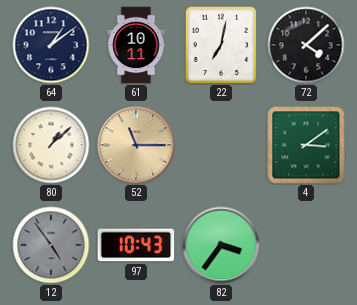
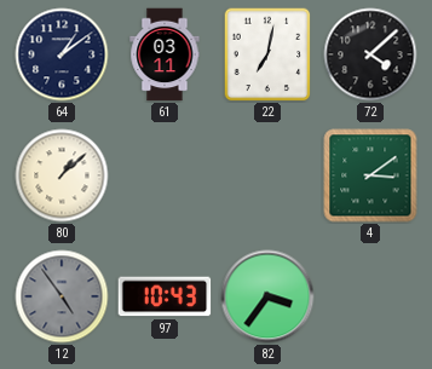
61: 10:11 -> 03:11 (165, 54)
52: 11:15 -> none (136, 145)
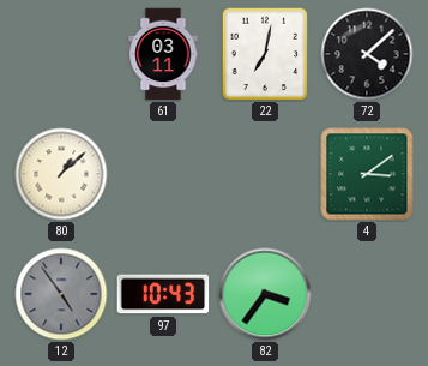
64: 1:09 -> none (62, 54)
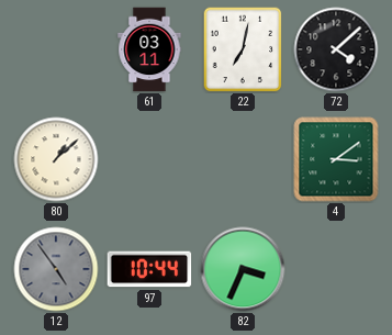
97: 10:43 -> 10:44 (149, 269)
82: 3:36 -> 3:34 (243, 269)
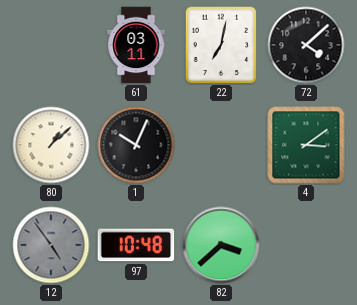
1: none -> 10:04 (136, 145)
97: 10:44 -> 10:48 (136, 245)
82: 3:34 -> 3:38 (221, 245)
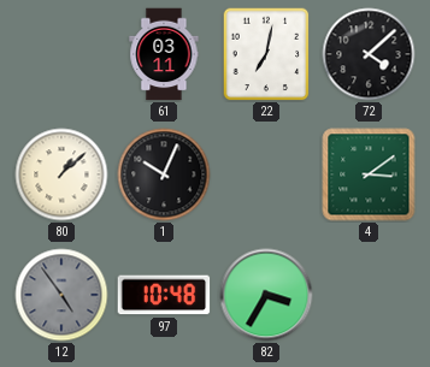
82: 3:38 -> 3:35 (266, 295)
